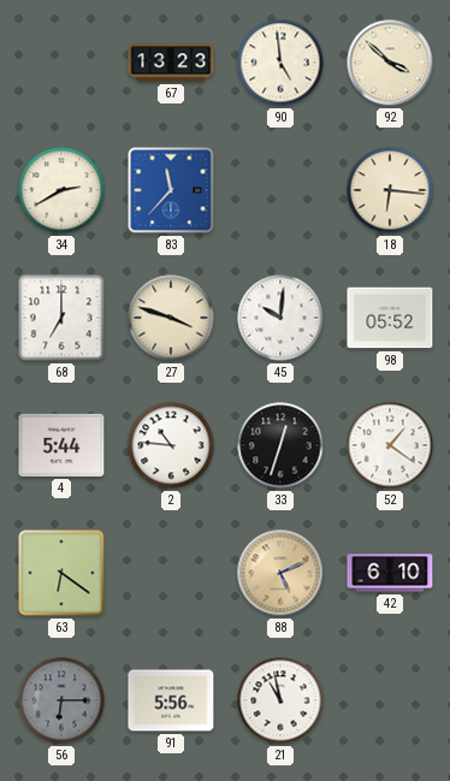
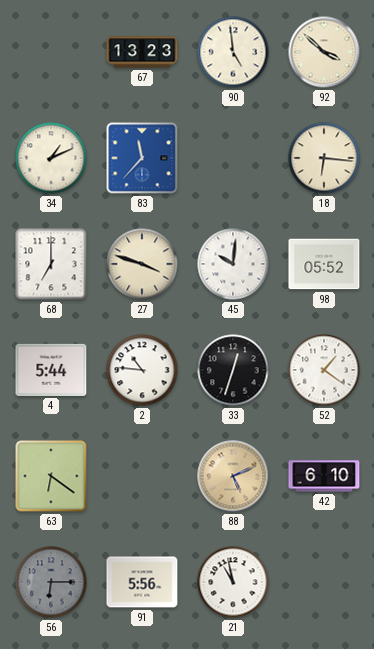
34: 2:40 -> 1:11 (51, 158)
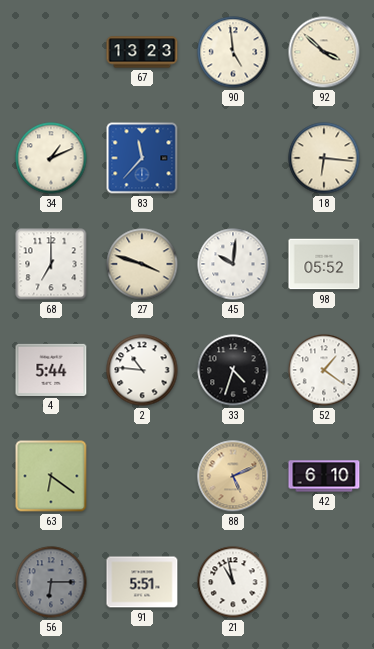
33: 12:33 -> 4:33 (233, 370)
91: 5:56 -> 5:51 (142, 582)
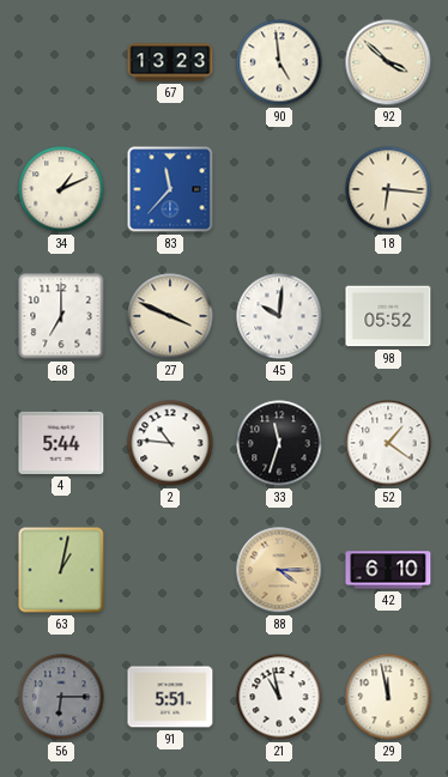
27: 3:48 -> 3:49 (170, 316)
33: 4:33 -> 11:33 (279, 443)
63: 6:21 -> 1:02 (61, 570)
88: 5:11 -> 4:15 (279, 570)
29: none -> 11:58 (388, 697)
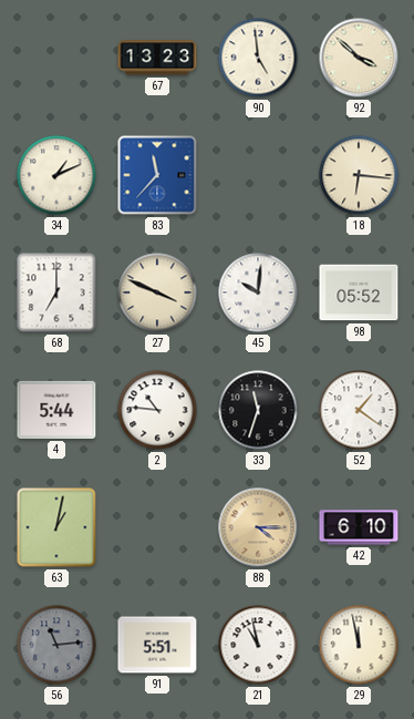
56: 6:15 -> 11:14 (56, 645)
